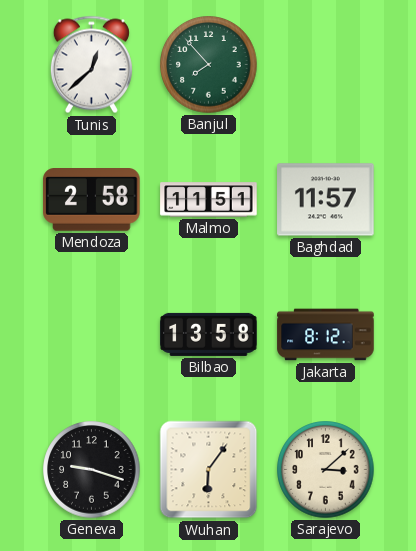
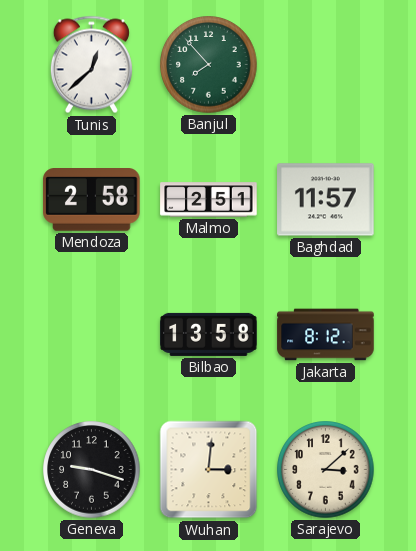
Malmo: 11:51 -> 2:51 (209, 200)
Wuhan: 6:06 -> 3:01 (209, 470)
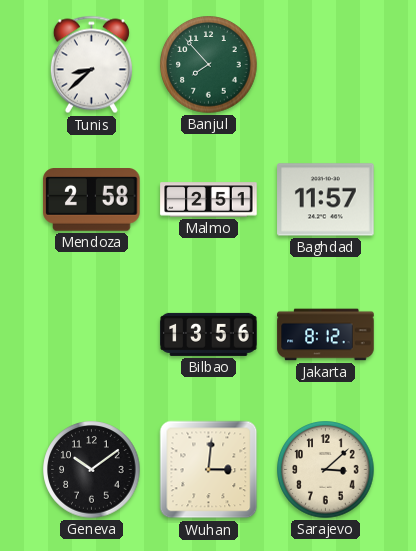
Tunis: 12:38 -> 8:38 (91, 65)
Bilbao: 13:58 -> 13:56 (209, 334)
Geneva: 9:18 -> 10:09 (92, 470)
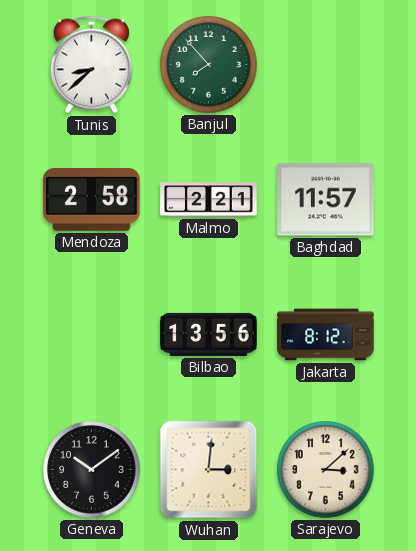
Malmo: 2:51 -> 2:21 (209, 200)
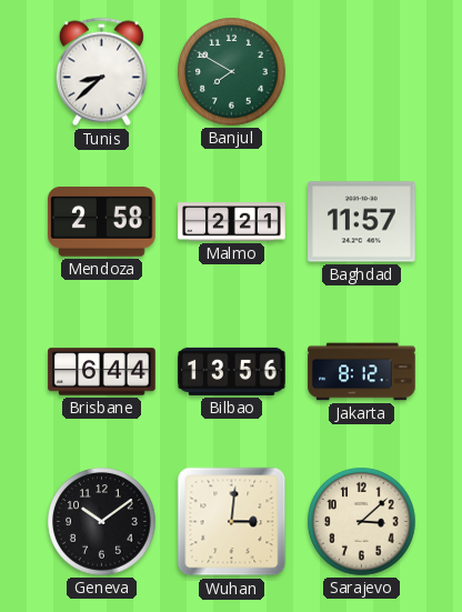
Banjul: 7:53 -> 7:50 (232, 72)
Brisbane: none -> 6:44 (102, 372)
